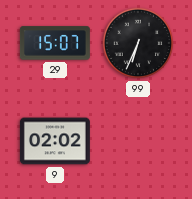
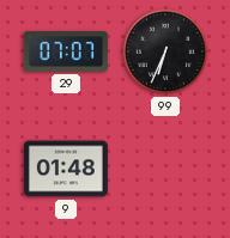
29: 15:07 -> 07:07 (66, 51)
9: 02:02 -> 01:48 (66, 169)
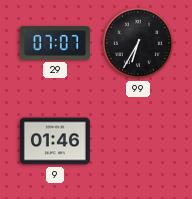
99: 6:34 -> 6:35 (138, 43)
9: 01:48 -> 01:46 (55, 141)
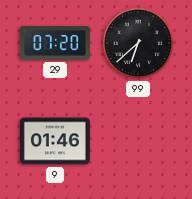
29: 07:07 -> 07:20 (55, 43)
99: 6:35 -> 6:38 (138, 43)
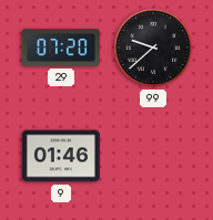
99: 6:38 -> 9:38 (153, 48)
